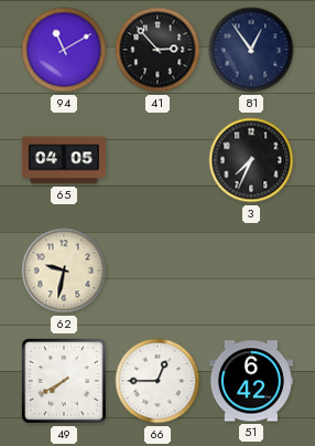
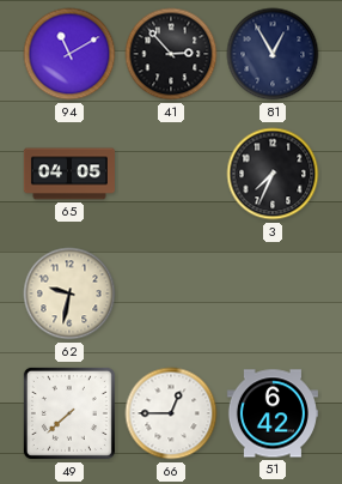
81: 12:54 -> 12:55 (273, 54)
49: 7:40 -> 7:38 (69, 413)
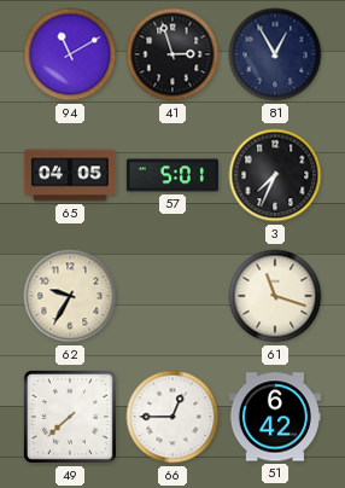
41: 2:53 -> 2:57 (172, 54)
57: none -> 5:01 (172, 175)
62: 9:32 -> 9:35 (70, 296)
61: none -> 11:18 (275, 296)
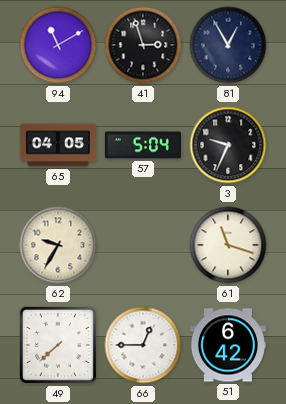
57: 5:01 -> 5:04 (143, 145)
3: 7:34 -> 9:34 (228, 145)
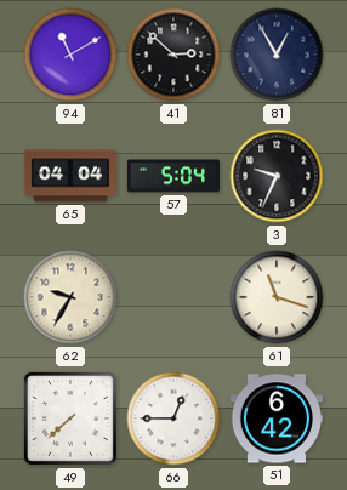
41: 2:57 -> 2:52 (173, 55)
65: 04:05 -> 04:04 (69, 176)
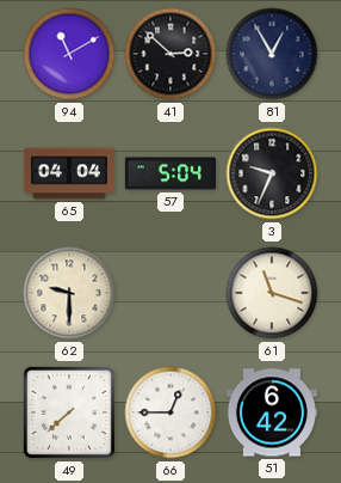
62: 9:35 -> 9:30 (69, 293)
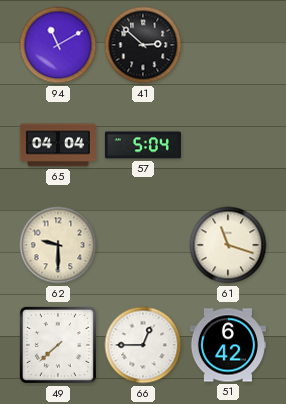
81: 12:55 -> none (272, 54)
3: 9:34 -> none (272, 173)
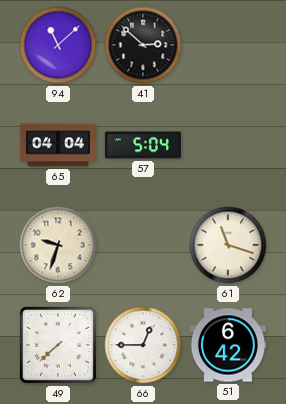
94: 11:10 -> 11:08 (58, 45)
62: 9:30 -> 9:33 (58, 245)
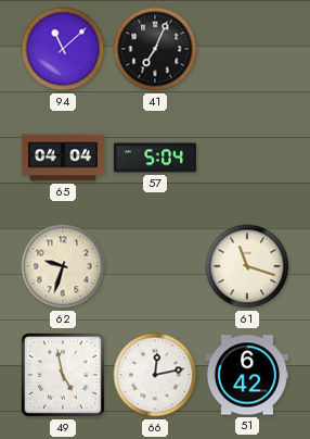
41: 2:52 -> 7:04 (155, 49)
49: 7:38 -> 4:58 (63, 375)
66: 12:45 -> 12:13 (155, 375)
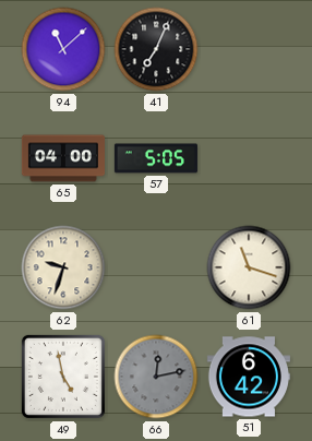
65: 04:04 -> 04:00 (62, 158)
57: 5:04 -> 5:05 (156, 158)
66 dial: white -> grey (156, 377)
